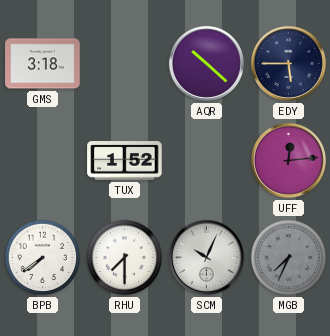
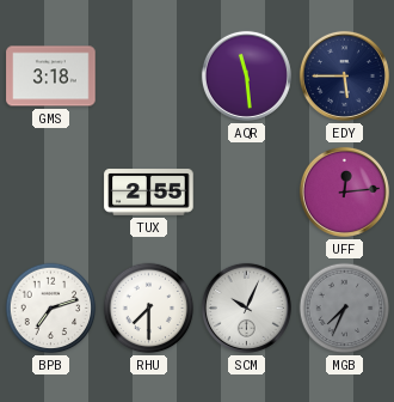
AQR: 10:22 -> 11:29 (246, 75)
TUX: 1:52 -> 2:55 (149, 193)
BPB: 7:39 -> 7:12 (51, 309)
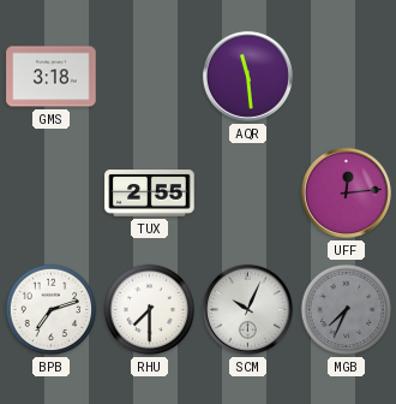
EDY: 5:45 -> none (344, 75)
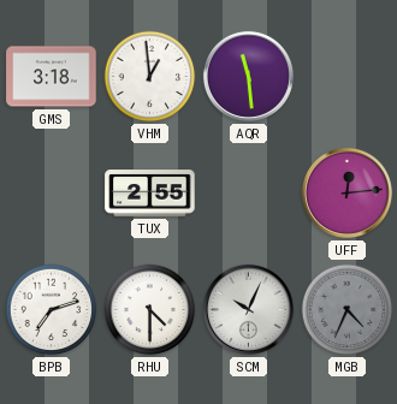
VHM: none -> 12:59 (150, 77)
RHU: 7:30 -> 4:30 (150, 310)
MGB: 7:34 -> 4:34 (348, 310)
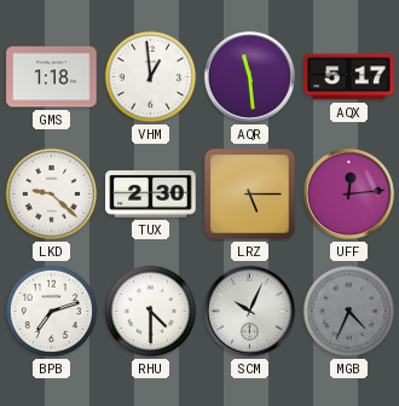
GMS: 3:18 -> 1:18 (52, 77)
AQX: none -> 5:17 (349, 77)
LKD: none -> 9:22 (52, 195)
TUX: 2:55 -> 2:30 (151, 195)
LRZ: none -> 5:15 (250, 195)
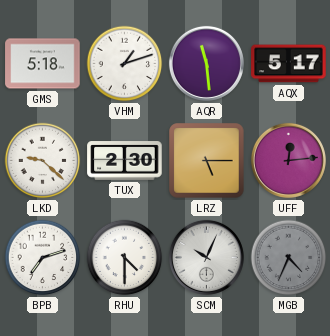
GMS: 1:18 -> 5:18 (43, 64)
VHM: 12:59 -> 1:12 (125, 64)
